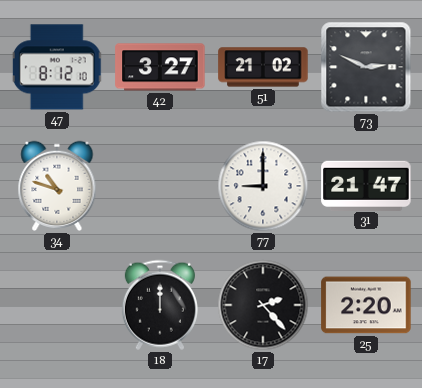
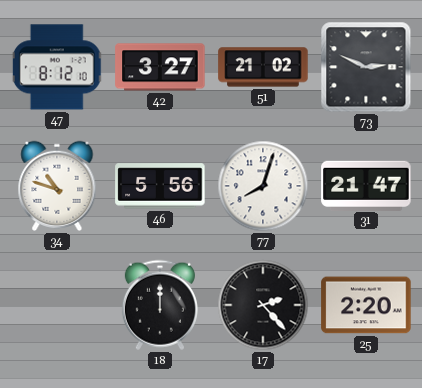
46: none -> 5:56 (160, 186)
77: 9:00 -> 8:03 (263, 186)
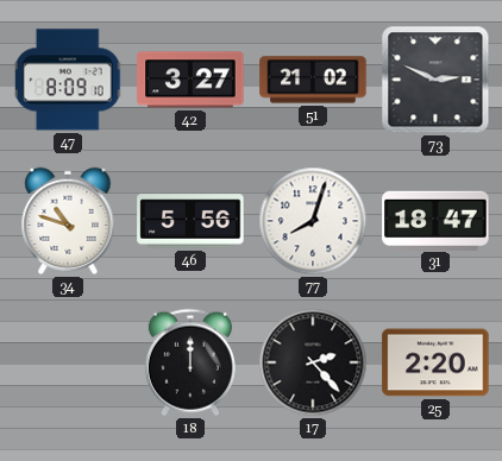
47: 8:12 -> 8:09 (68, 80)
31: 21:47 -> 18:47 (435, 220)
